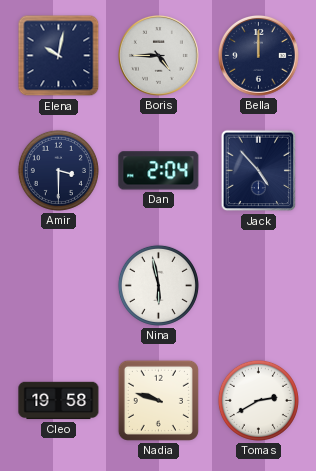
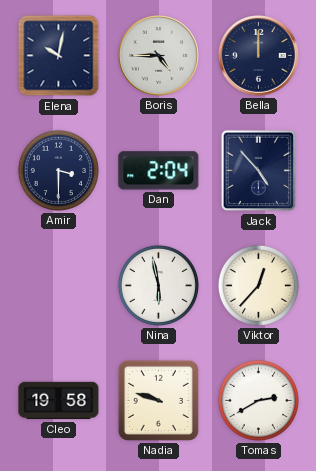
Viktor: none -> 12:37 (258, 285)
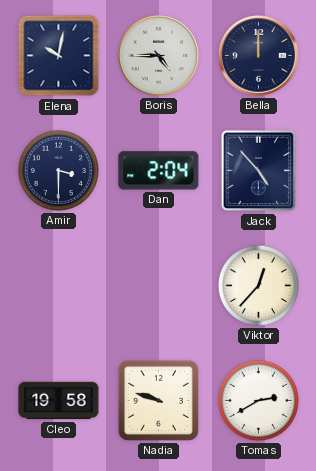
Nina: 5:58 -> none (158, 285)
